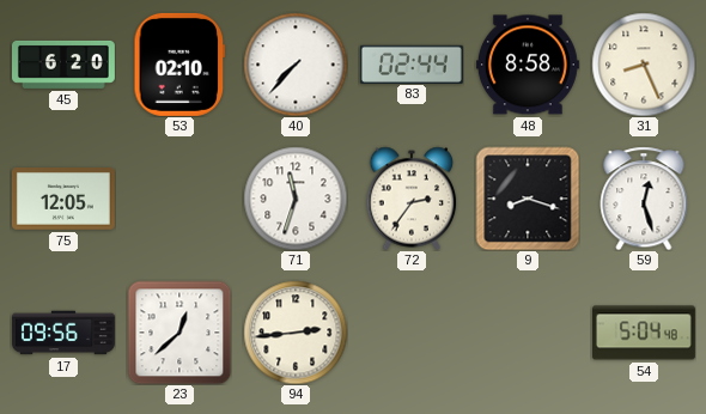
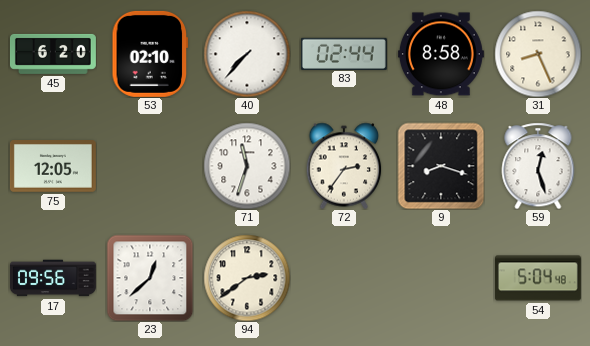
94: 2:44 -> 2:39 (247, 278)
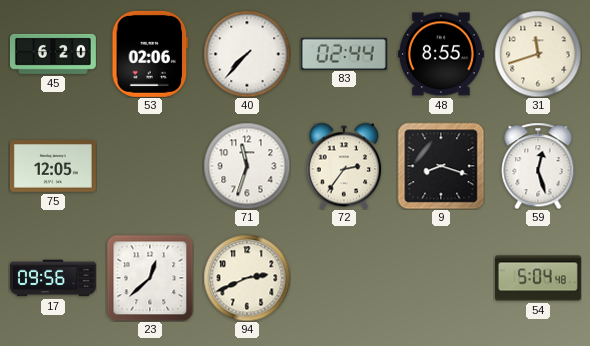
53: 02:10 -> 02:06 (150, 54)
48: 8:58 -> 8:55 (441, 54)
31: 8:26 -> 11:42 (538, 54)
94: 2:39 -> 2:41 (247, 278)
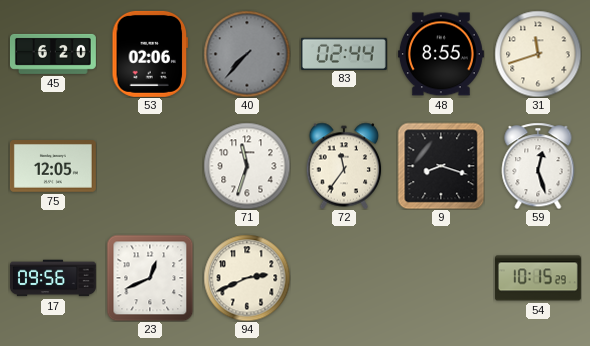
40 dial: white -> grey (247, 54)
72: 2:36 -> 11:36 (344, 166)
23: 12:38 -> 12:41 (150, 278)
54: 5:04 -> 10:15 (538, 278)
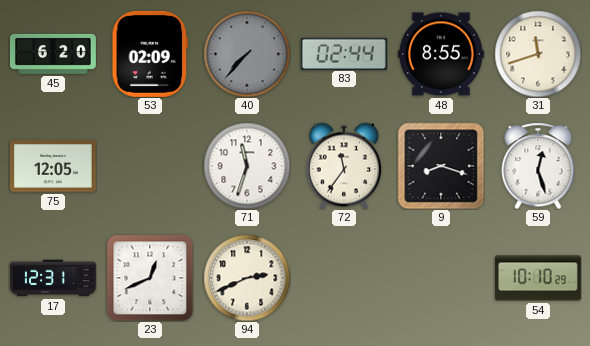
53: 02:06 -> 02:09 (150, 54)
17: 09:56 -> 12:31 (53, 278)
54: 10:15 -> 10:10 (538, 278)
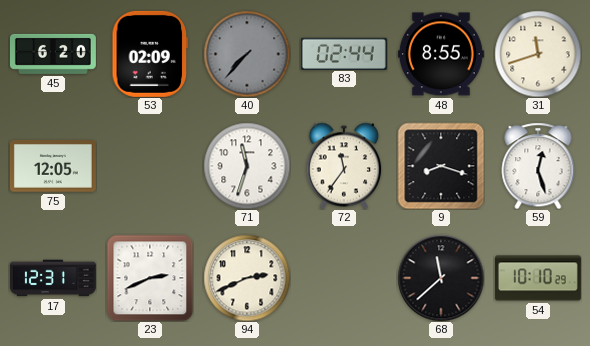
23: 12:41 -> 2:41 (150, 278)
68: none -> 11:38 (441, 278)
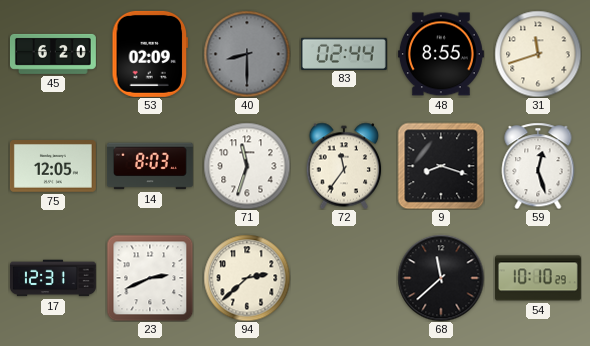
40: 7:37 -> 8:30 (247, 54)
14: none -> 8:03 (150, 166)
94: 2:41 -> 2:38 (247, 278)
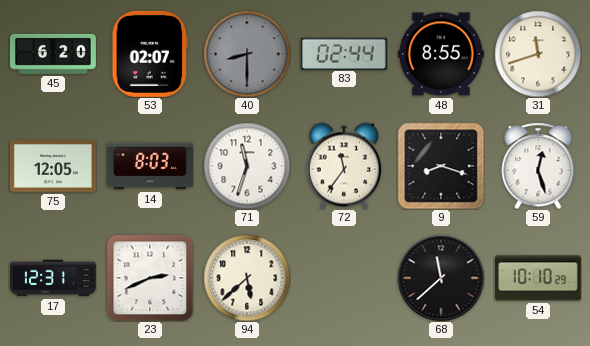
53: 02:09 -> 02:07 (150, 54)
94: 2:38 -> 5:38 (247, 278)
